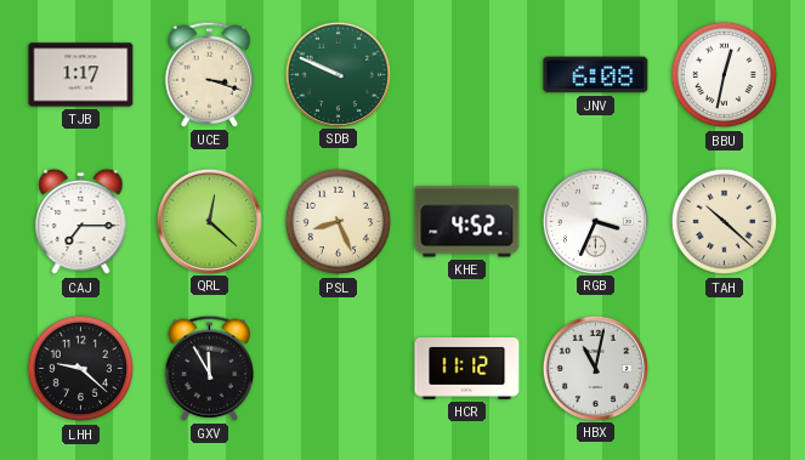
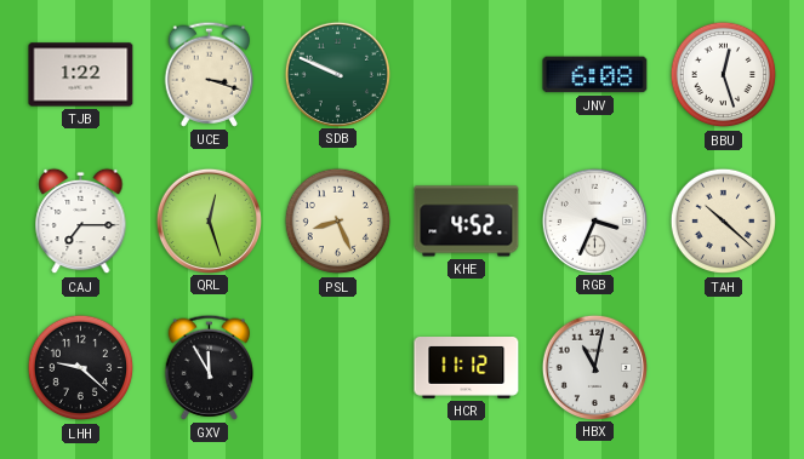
TJB: 1:17 -> 1:22 (81, 75)
BBU: 12:32 -> 12:27 (724, 75)
QRL: 12:22 -> 12:27 (209, 220)
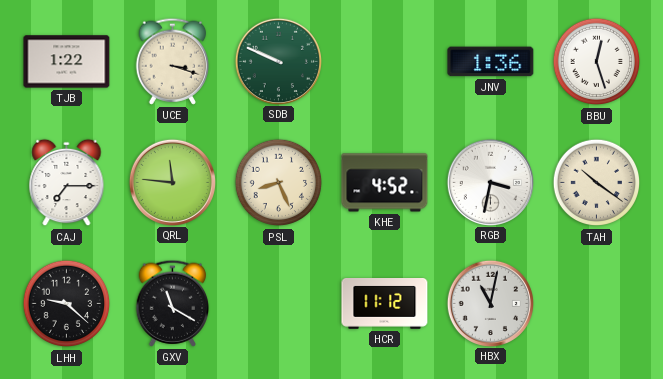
JNV: 6:08 -> 1:36 (491, 62)
QRL: 12:27 -> 11:46 (172, 182)
RGB: 3:34 -> 3:32 (490, 182)
TAH: 10:22 -> 10:21 (597, 183)
GXV: 11:55 -> 11:20 (173, 303)
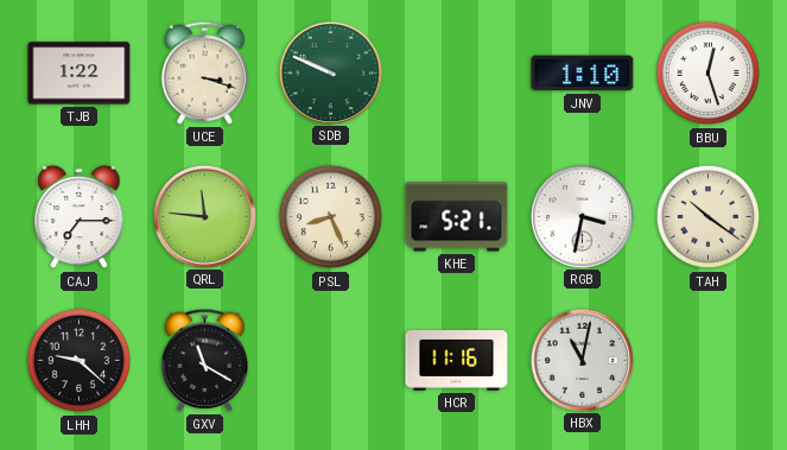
JNV: 1:36 -> 1:10 (583, 74)
KHE: 4:52 -> 5:21 (457, 217)
HCR: 11:12 -> 11:16 (457, 361)
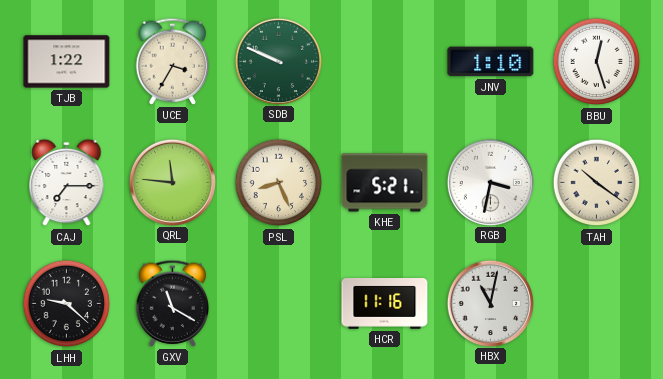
UCE: 3:18 -> 3:35 (173, 61)
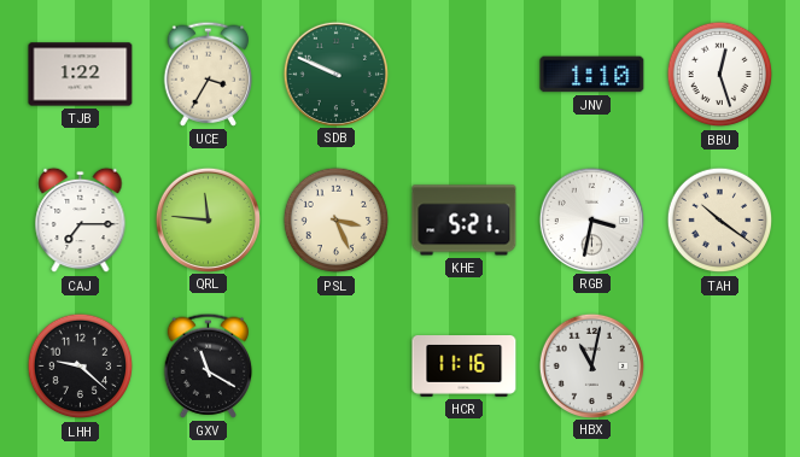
PSL: 8:26 -> 3:26 (337, 221)
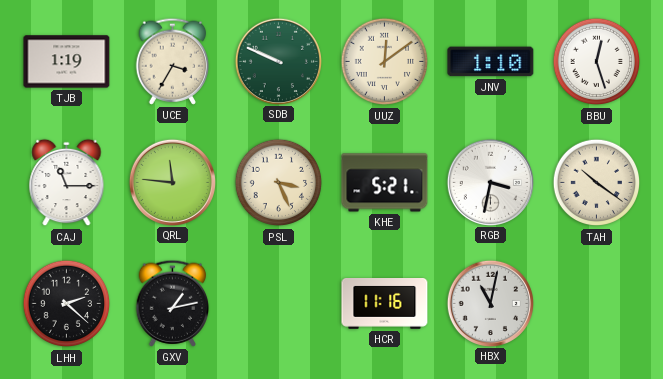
TJB: 1:22 -> 1:19 (67, 62)
UUZ: none -> 12:09 (385, 62)
CAJ: 7:15 -> 11:15 (67, 183)
LHH: 9:22 -> 2:22 (67, 304)
GXV: 11:20 -> 1:13 (173, 303)
